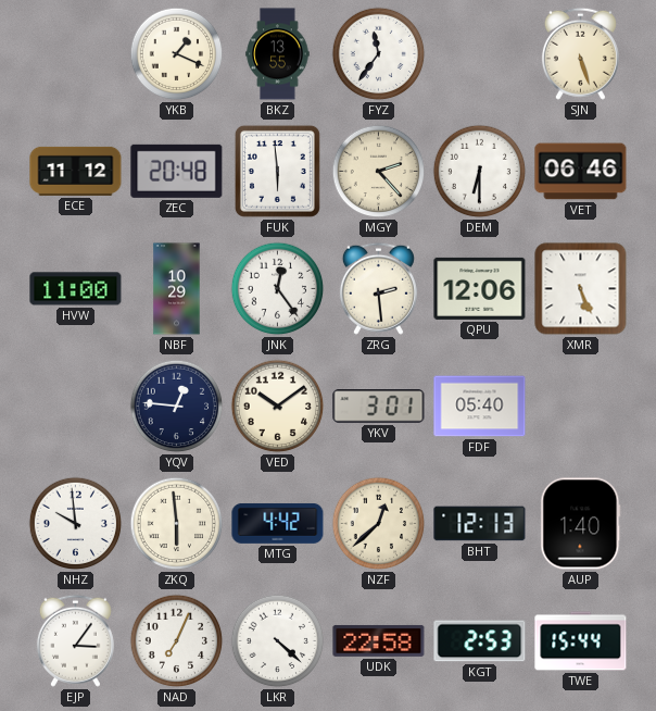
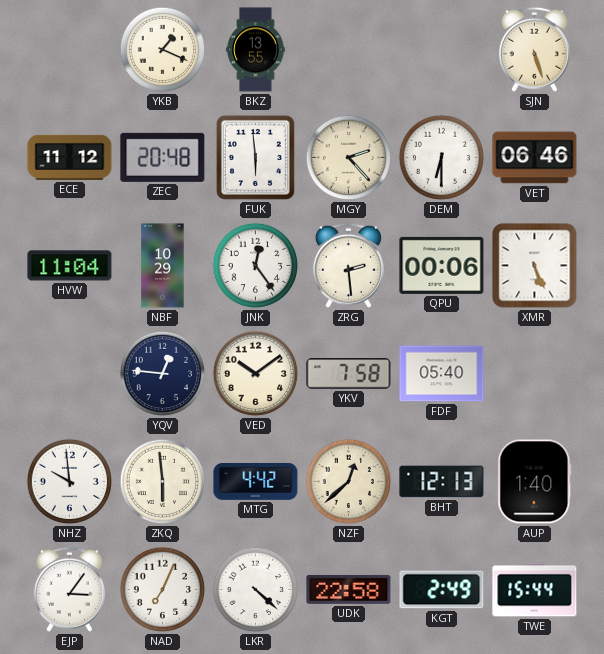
FYZ: 11:36 -> none (379, 54)
HVW: 11:00 -> 11:04 (70, 266)
QPU: 12:06 -> 00:06 (442, 265)
YKV: 3:01 -> 7:58 (349, 374)
KGT: 2:53 -> 2:49 (442, 590)
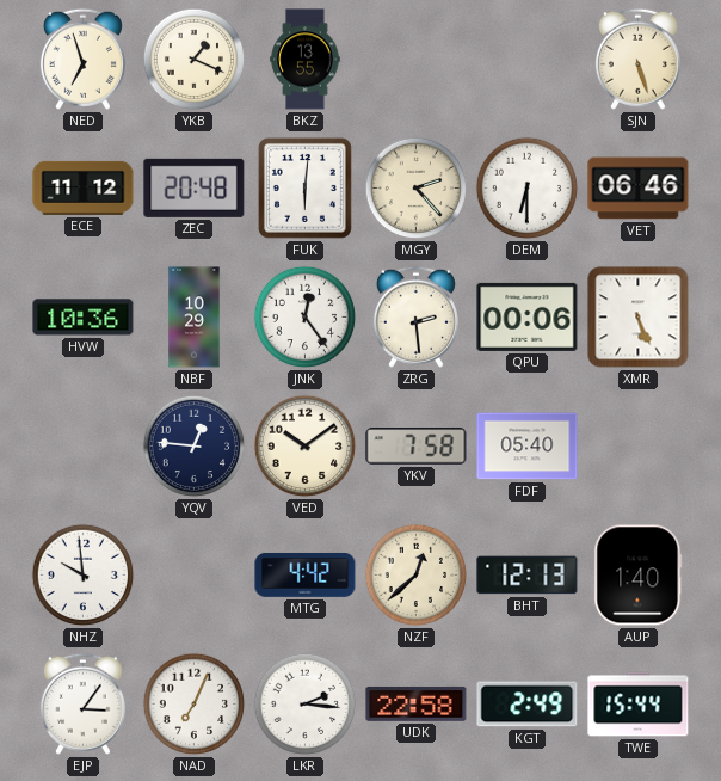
NED: none -> 6:57 (82, 59)
FUK: 5:59 -> 6:01 (304, 187)
HVW: 11:04 -> 10:36 (84, 318)
ZKQ: 5:59 -> none (163, 482)
LKR: 4:22 -> 2:16 (306, 705)
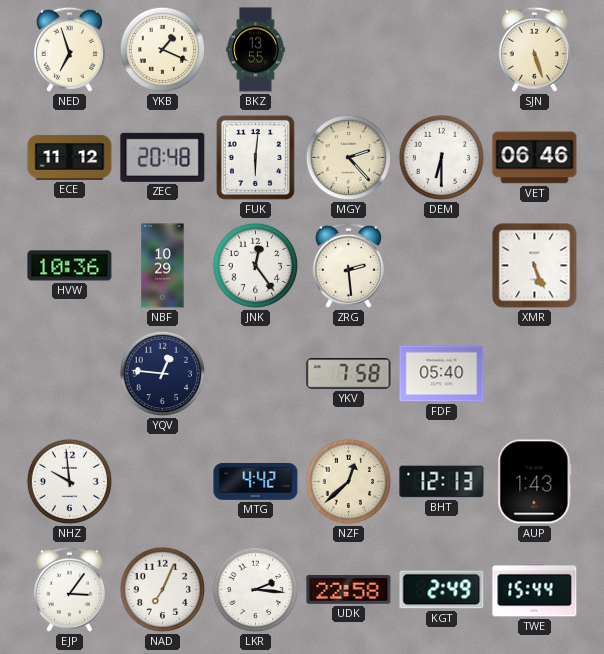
QPU: 00:06 -> none (528, 316)
VED: 10:09 -> none (306, 447)
AUP: 1:40 -> 1:43 (535, 482)
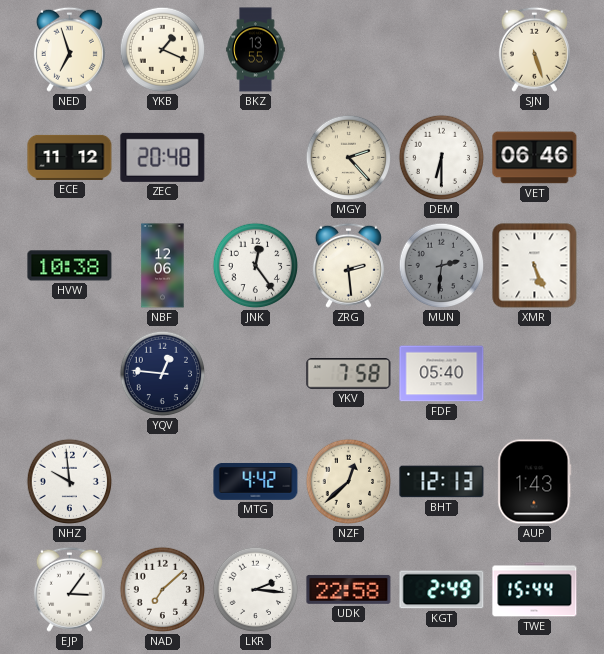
FUK: 6:01 -> none (255, 157)
HVW: 10:36 -> 10:38 (70, 266)
NBF: 10:29 -> 12:06 (163, 266)
MUN: none -> 2:31 (442, 266)
NAD: 7:04 -> 7:08 (163, 590)
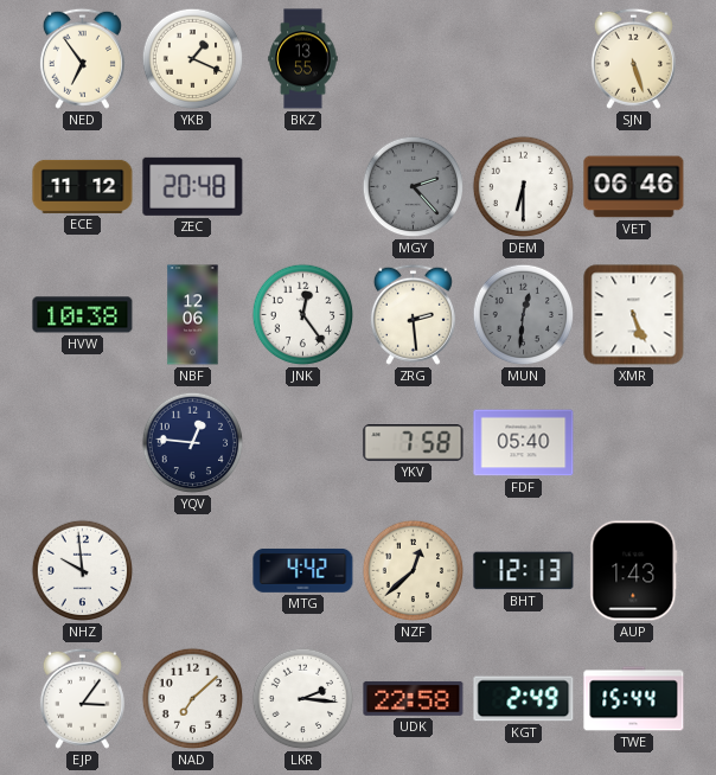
NED: 6:57 -> 6:54 (82, 58)
MGY dial: cream -> grey (414, 187)
MUN: 2:31 -> 12:31 (524, 315)
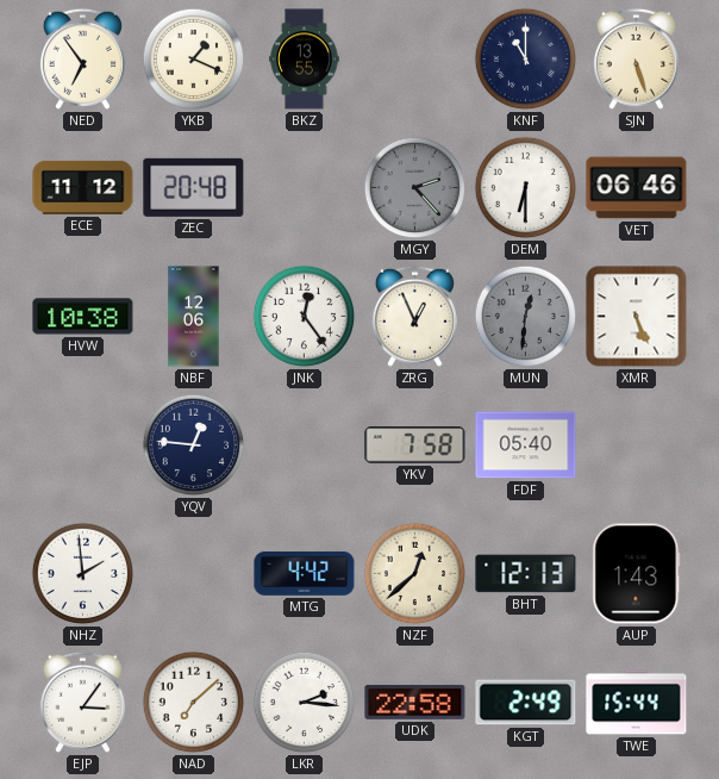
KNF: none -> 11:00 (526, 60)
ZRG: 2:29 -> 12:56 (414, 316)
NHZ: 9:59 -> 1:59 (83, 574)
